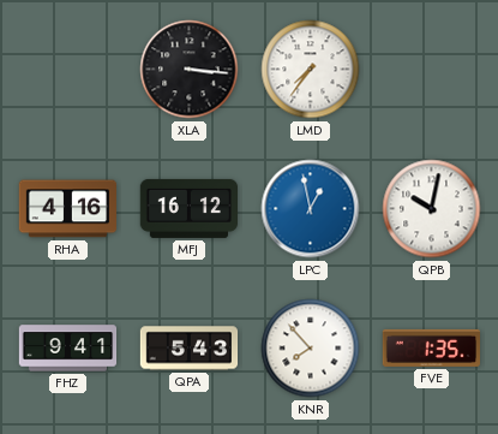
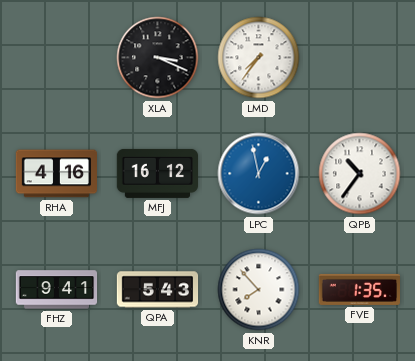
XLA: 3:16 -> 3:19 (158, 58)
QPB: 10:02 -> 10:36 (360, 174)
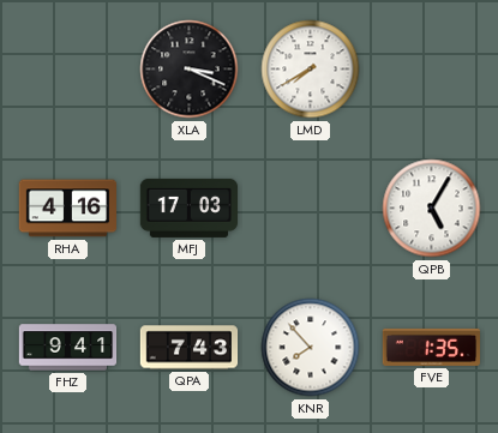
LMD: 7:36 -> 7:40 (311, 70)
MFJ: 16:12 -> 17:03 (190, 208)
LPC: 12:58 -> none (259, 174)
QPB: 10:36 -> 5:05 (432, 209)
QPA: 5:43 -> 7:43 (190, 348)
